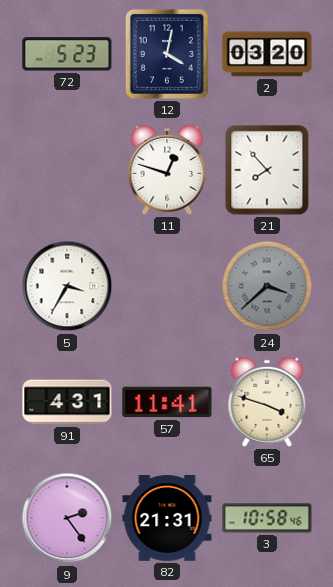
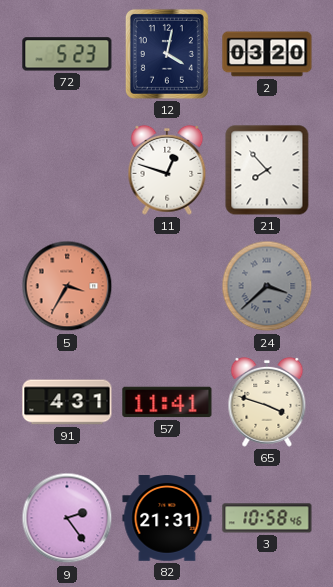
5 dial: white -> salmon (67, 286)
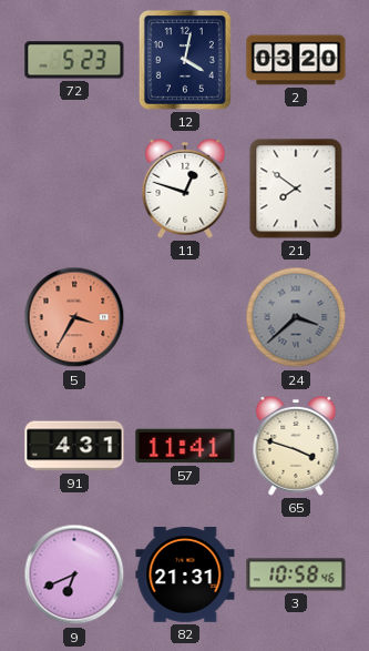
21: 7:53 -> 7:51 (296, 189)
9: 2:24 -> 6:41 (74, 574)
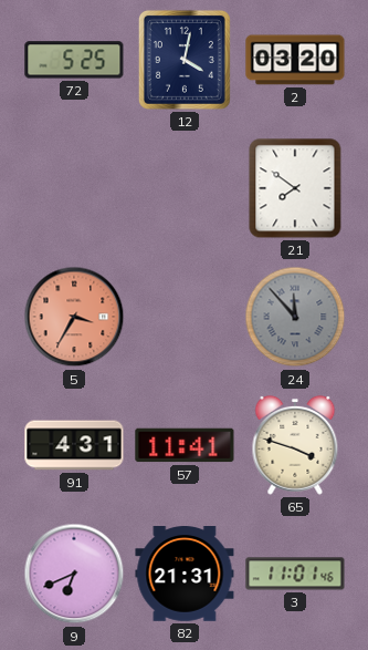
72: 5:23 -> 5:25 (74, 60)
11: 12:48 -> none (185, 189)
24: 3:38 -> 11:53 (295, 317)
3: 10:58 -> 11:01 (295, 574)
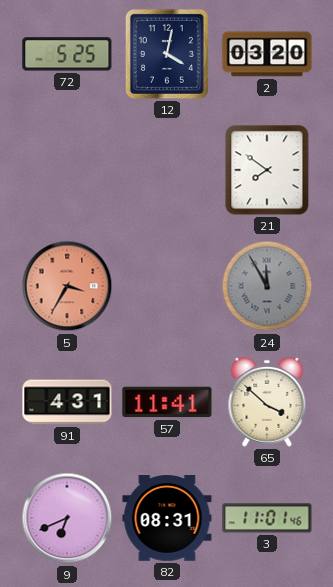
24: 11:53 -> 11:55 (267, 286)
65: 3:48 -> 3:52 (267, 402)
82: 21:31 -> 08:31 (167, 519)
